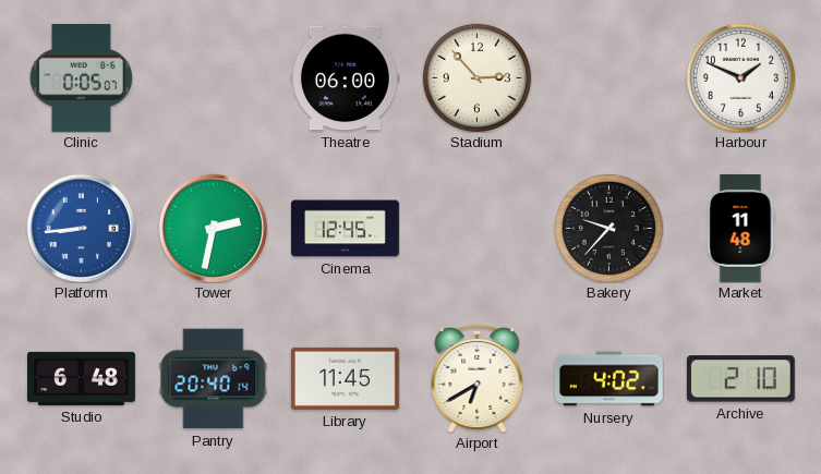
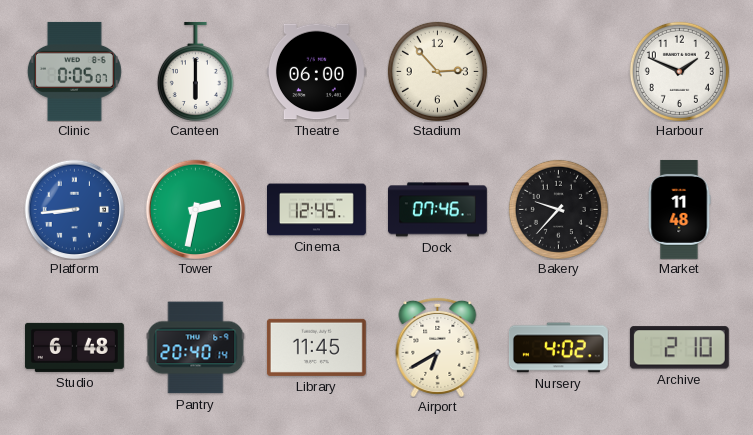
Canteen: none -> 6:00 (195, 71)
Dock: none -> 07:46 (437, 210)
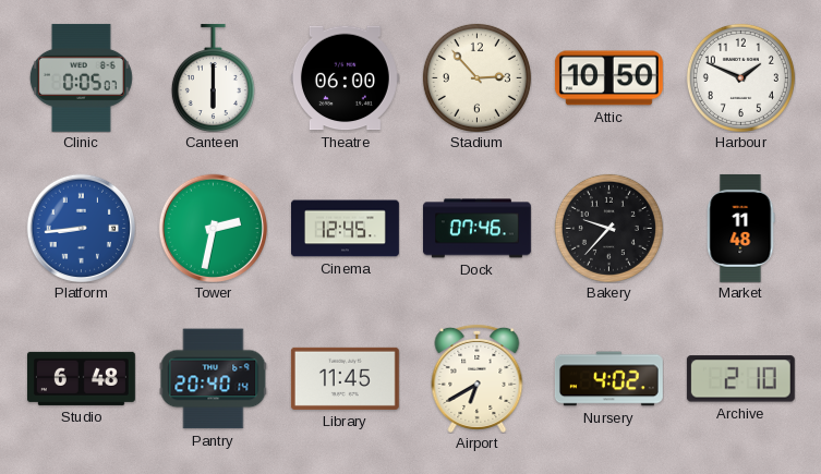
Attic: none -> 10:50 (608, 78)
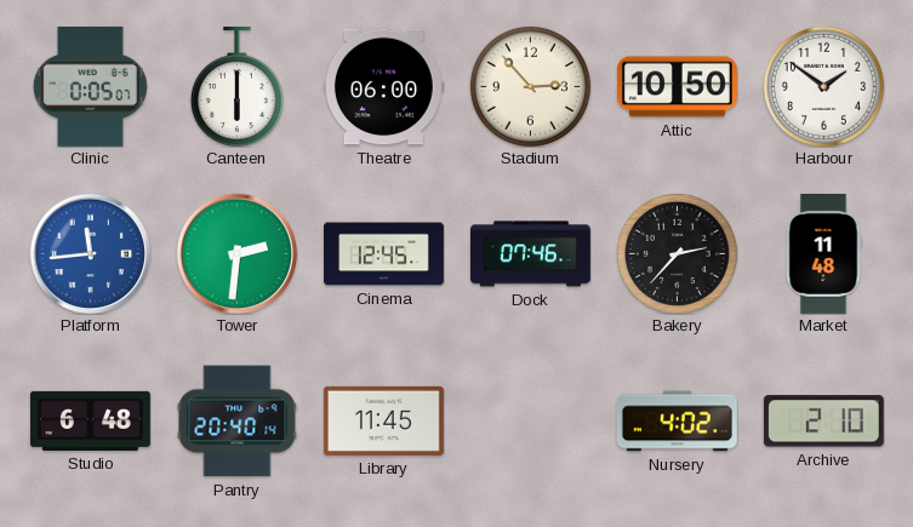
Harbour: 1:49 -> 1:51 (823, 86)
Platform: 8:44 -> 11:44 (90, 253)
Tower: 2:32 -> 2:31 (236, 253)
Bakery: 9:37 -> 2:37 (677, 253)
Airport: 6:40 -> none (478, 378)
